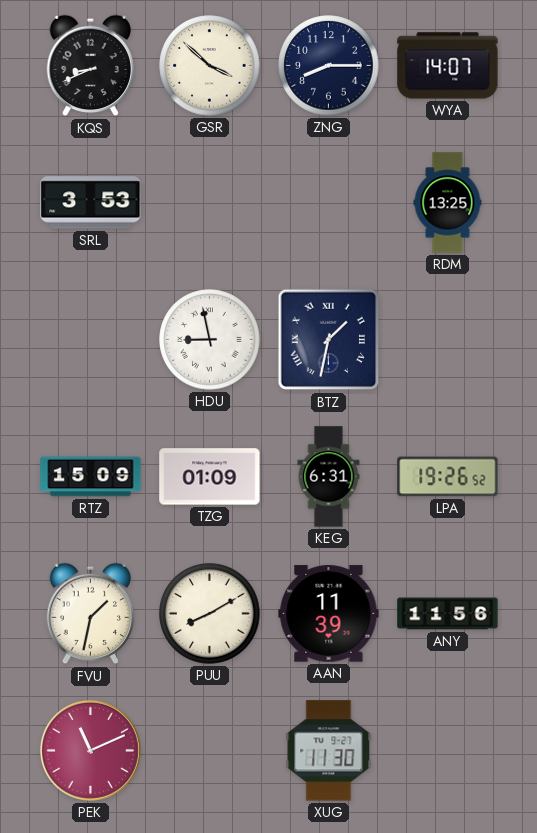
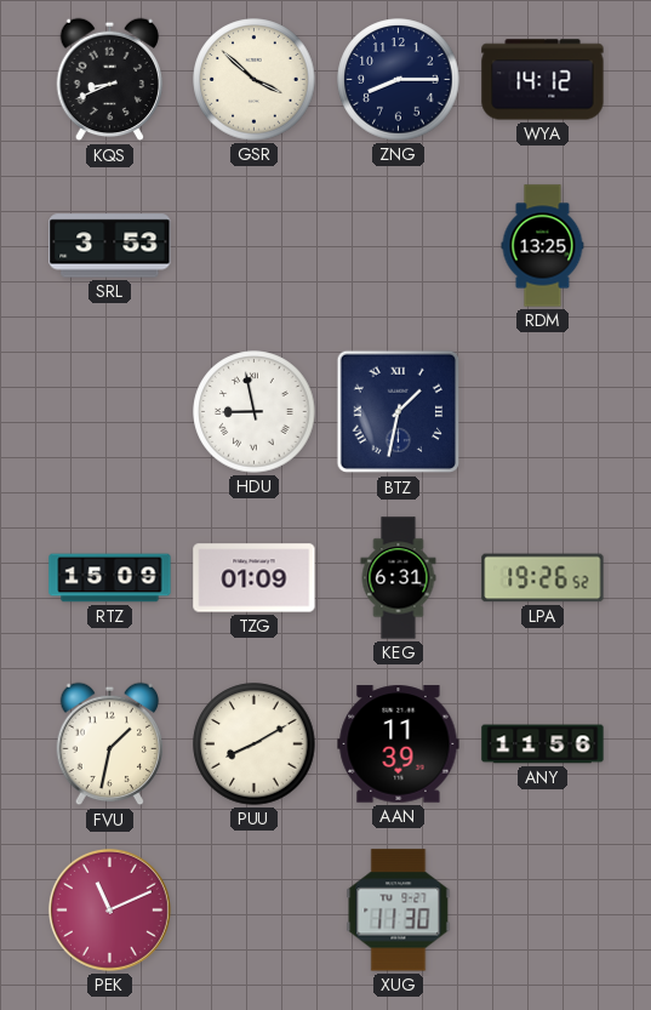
WYA: 14:07 -> 14:12 (543, 80)
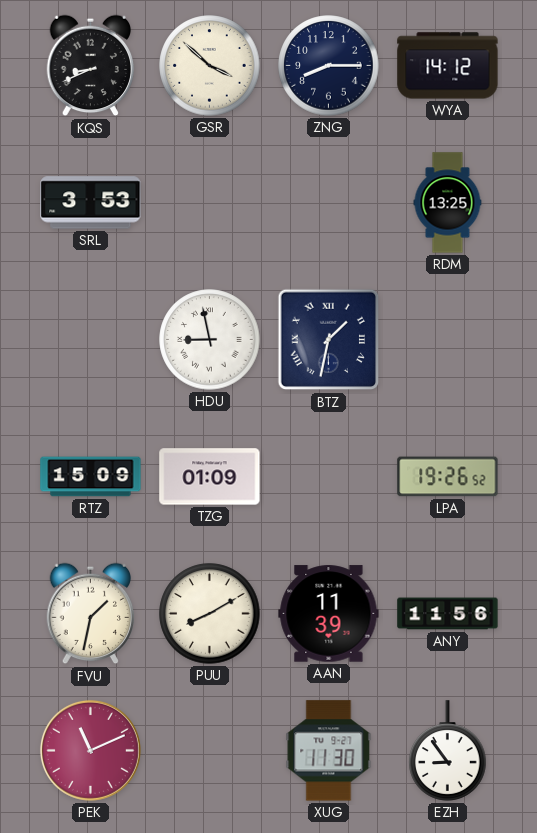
KEG: 6:31 -> none (399, 578)
EZH: none -> 8:54 (448, 751)
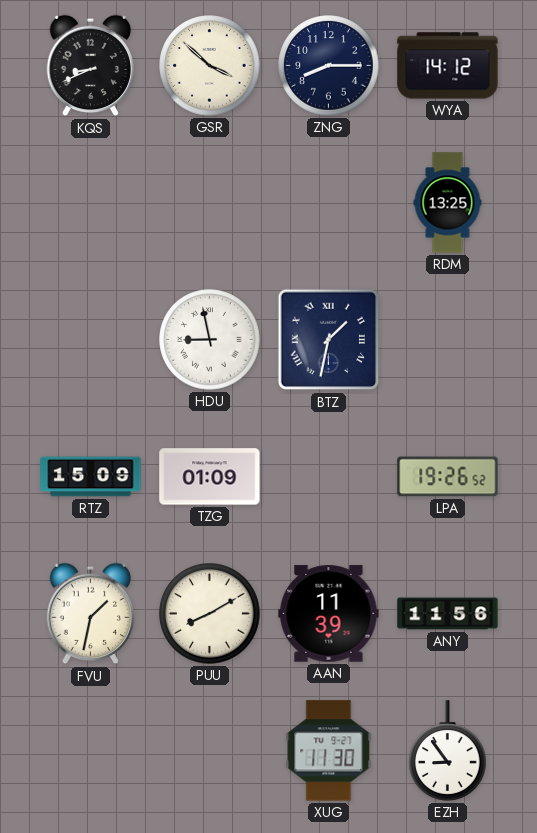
SRL: 3:53 -> none (91, 203)
PEK: 11:11 -> none (90, 750)
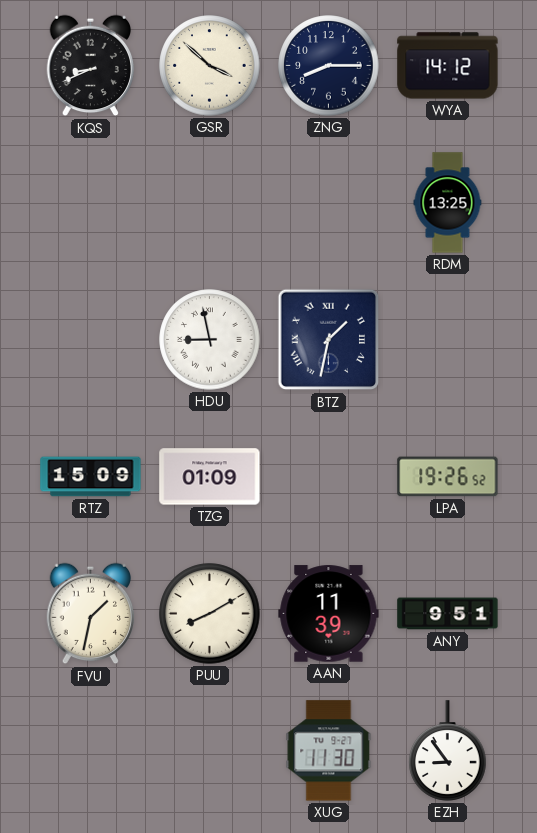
ANY: 11:56 -> 9:51 (448, 614)
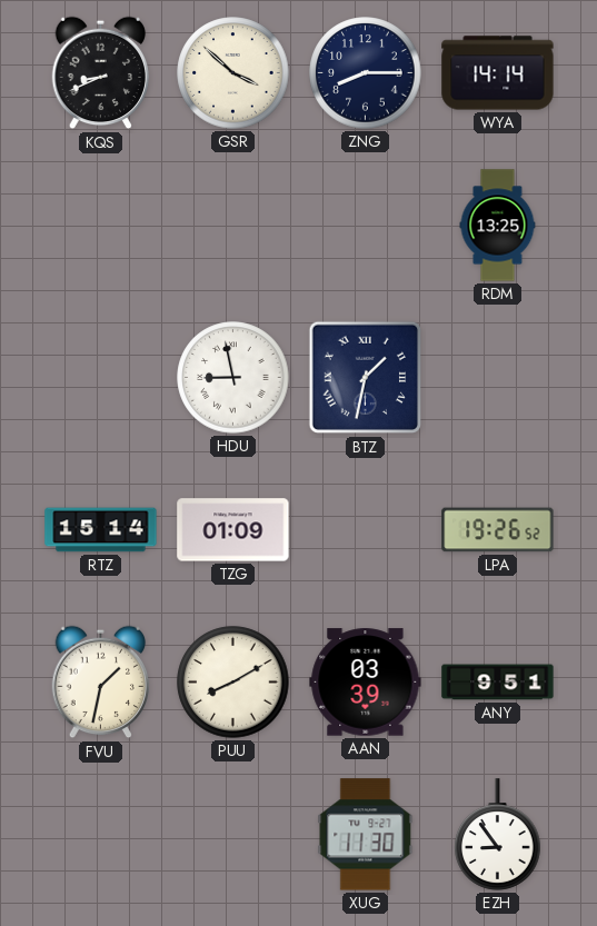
WYA: 14:12 -> 14:14 (498, 73)
RTZ: 15:09 -> 15:14 (101, 530)
AAN: 11:39 -> 03:39 (366, 683)
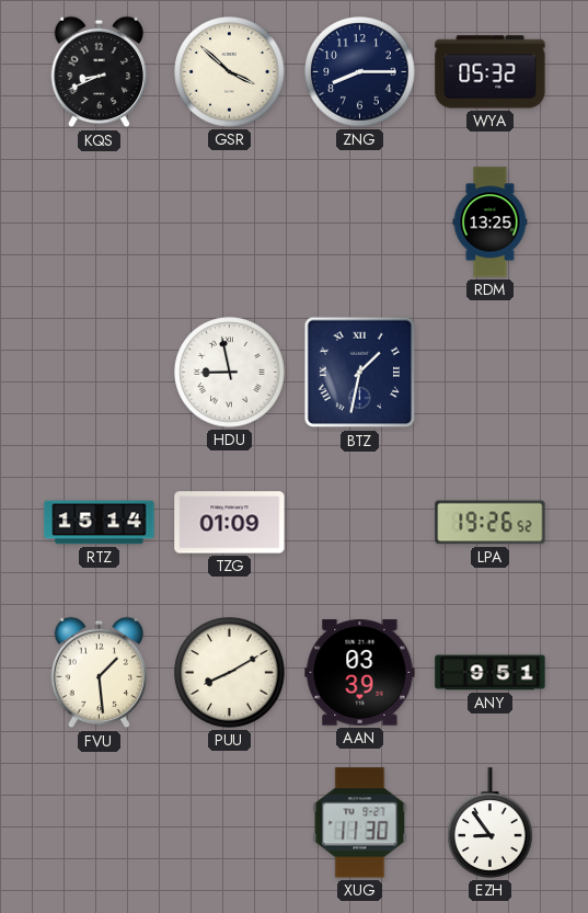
WYA: 14:14 -> 05:32 (491, 72)
FVU: 1:32 -> 1:29 (100, 673)
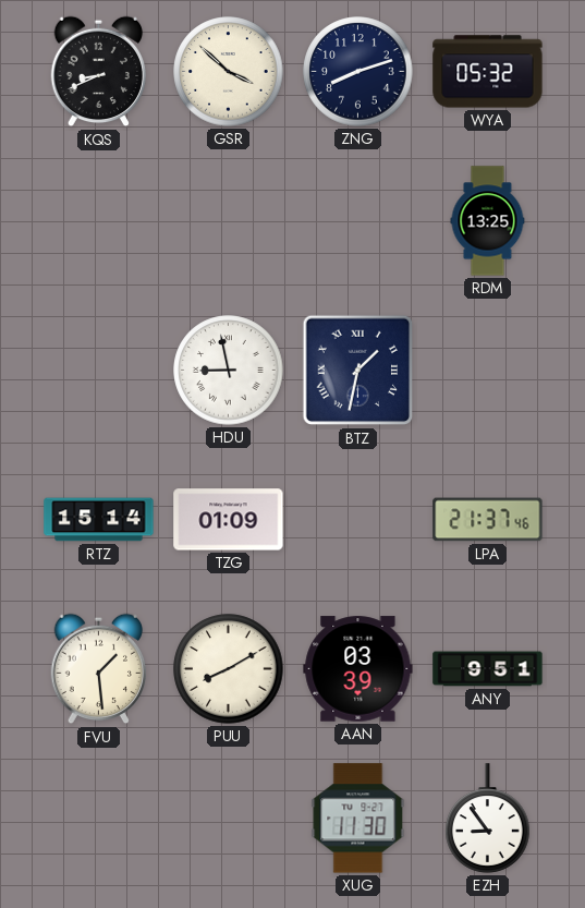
ZNG: 8:15 -> 8:12 (358, 72)
LPA: 19:26 -> 21:37 (488, 520)
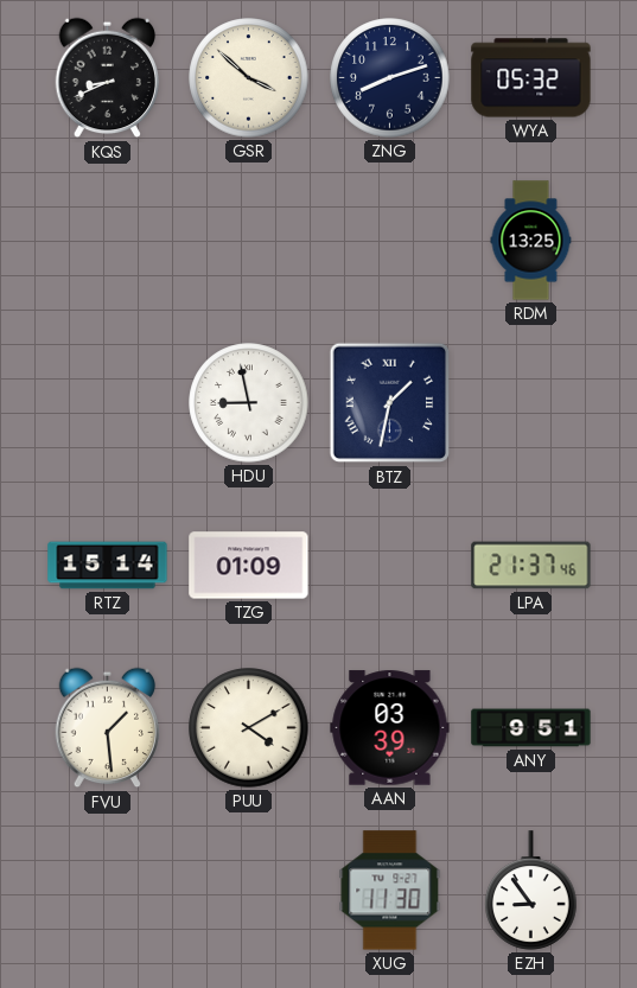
PUU: 8:10 -> 4:10 (249, 728)
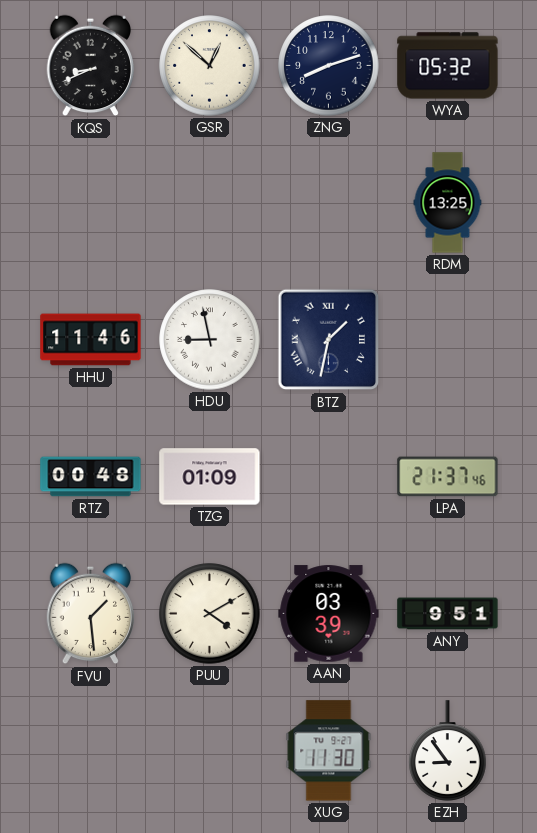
GSR: 3:52 -> 12:52 (210, 66)
HHU: none -> 11:46 (91, 340)
RTZ: 15:14 -> 00:48 (91, 477)
